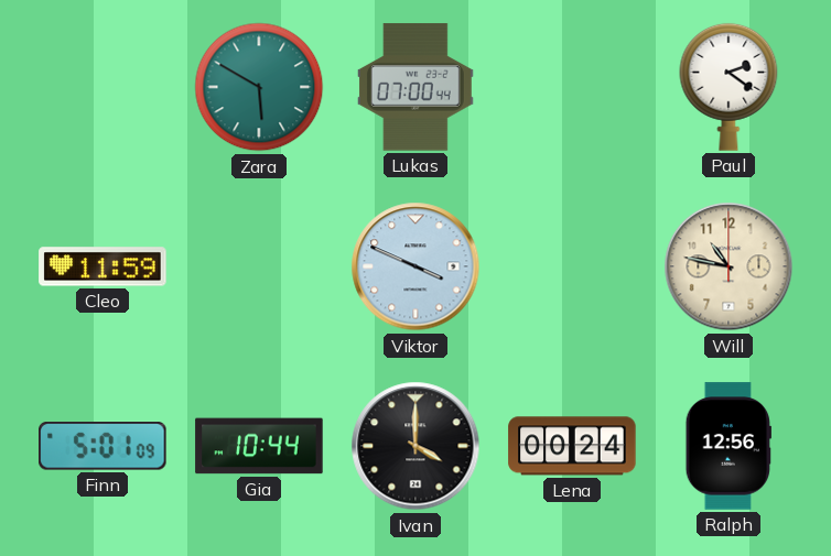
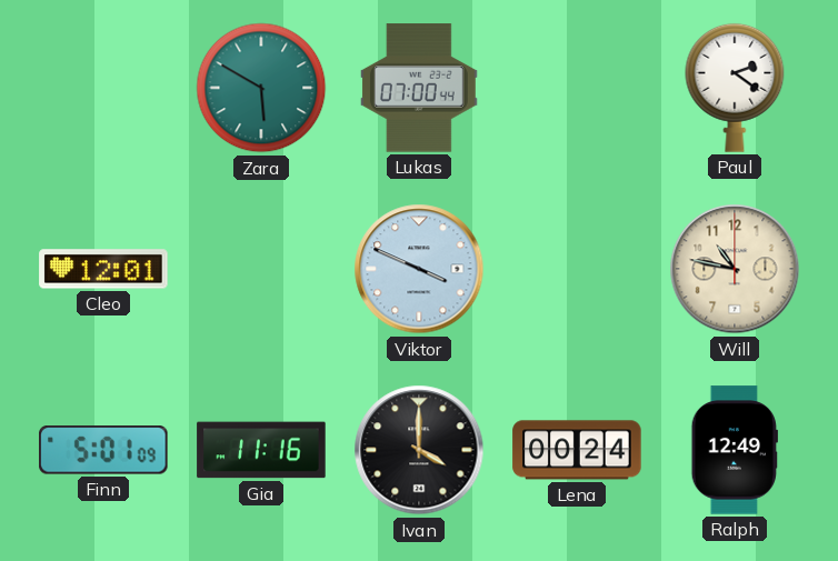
Cleo: 11:59 -> 12:01 (103, 269)
Gia: 10:44 -> 11:16 (261, 450)
Ralph: 12:56 -> 12:49 (735, 450)
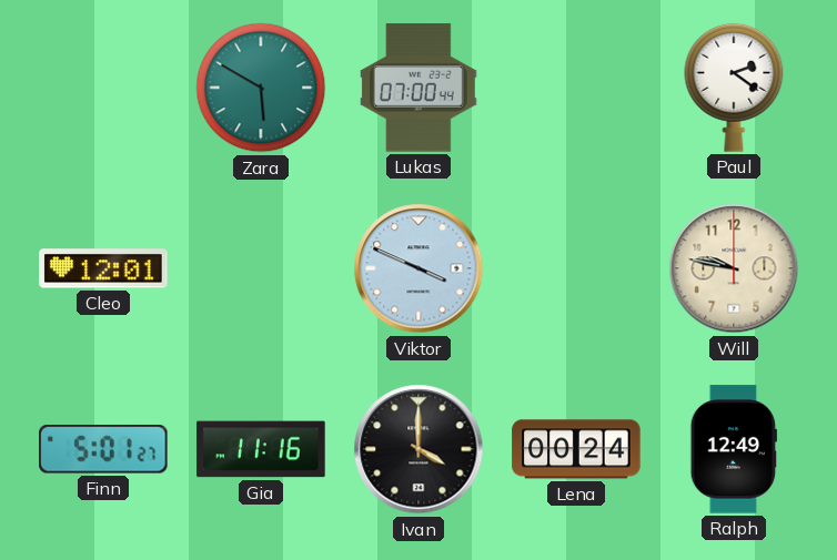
Will: 10:47 -> 9:47 (734, 268)
Finn: 5:01:09 -> 5:01:27 (103, 449)
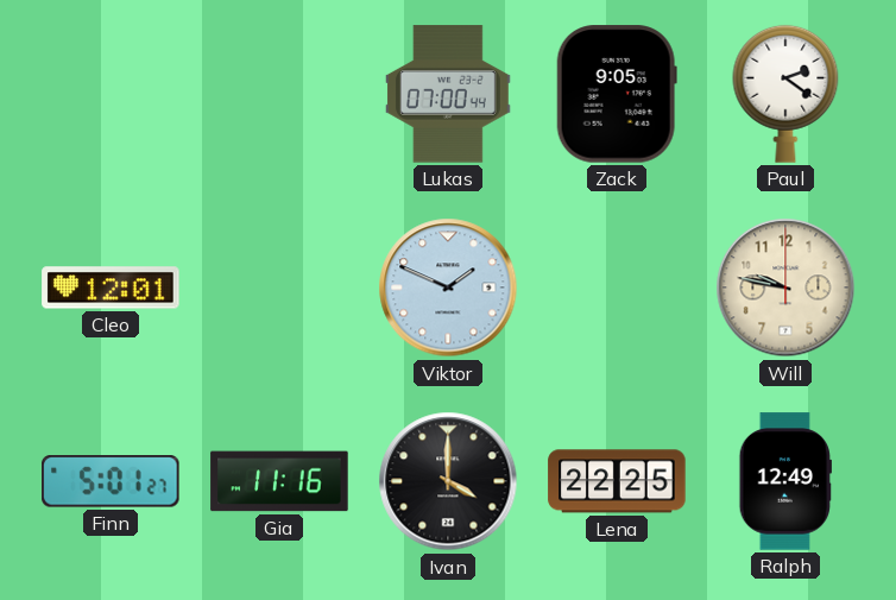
Zara: 5:50 -> none (261, 88)
Zack: none -> 9:05 (617, 94)
Viktor: 3:49 -> 1:49 (448, 288)
Lena: 00:24 -> 22:25 (617, 481)
